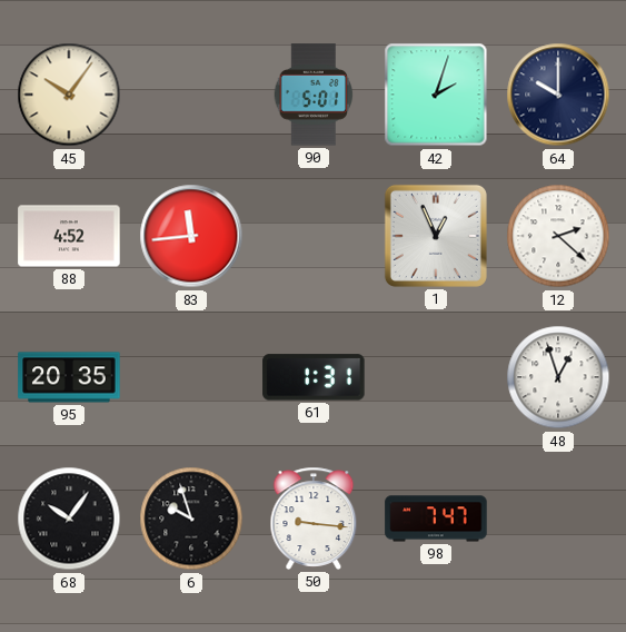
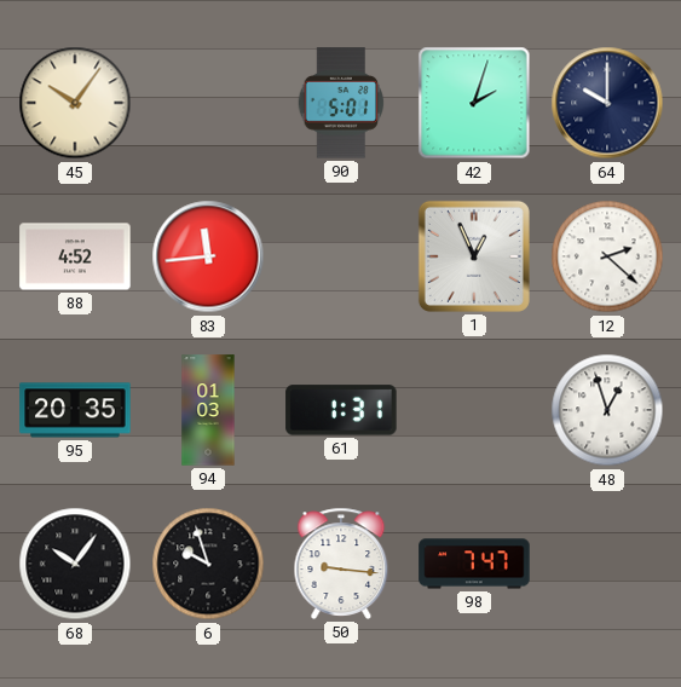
94: none -> 01:03 (208, 410)
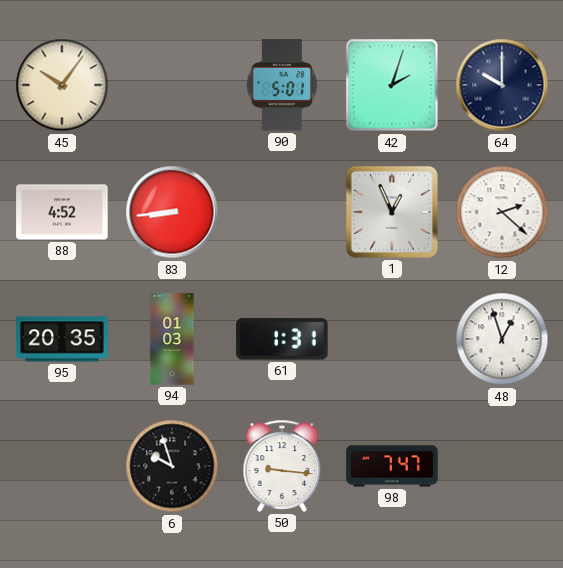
83: 11:44 -> 8:44 (172, 212)
68: 10:06 -> none (75, 564)
